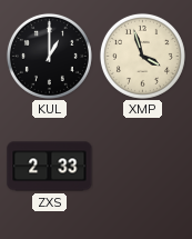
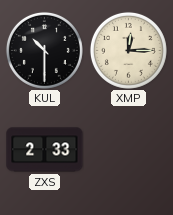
KUL: 1:00 -> 10:30 (44, 50)
XMP: 3:57 -> 12:15 (128, 50)
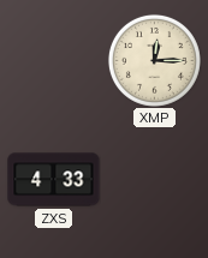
KUL: 10:30 -> none (44, 50)
ZXS: 2:33 -> 4:33 (54, 180)
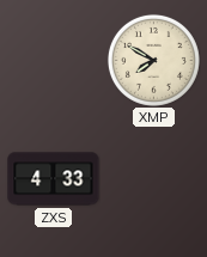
XMP: 12:15 -> 7:50 (153, 60)
